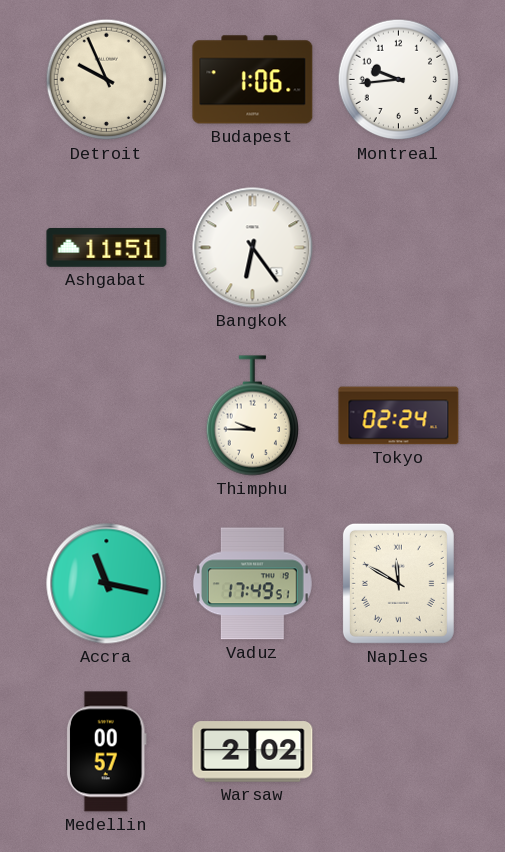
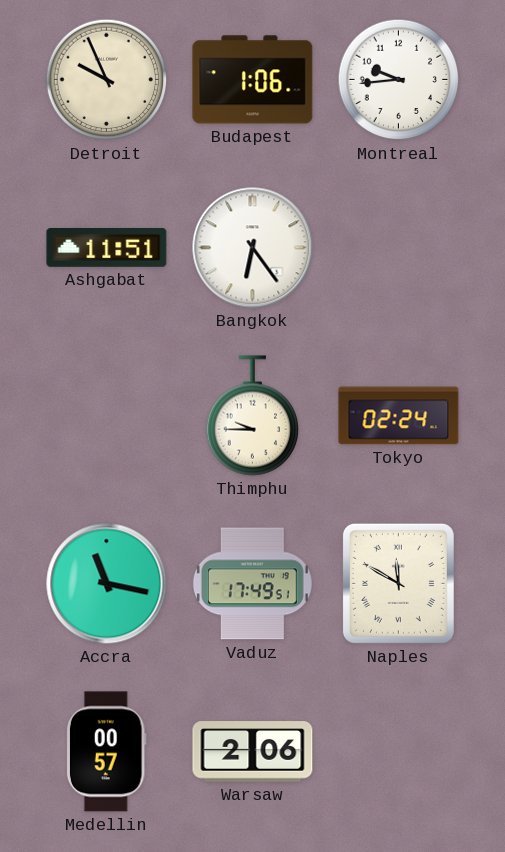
Warsaw: 2:02 -> 2:06 (253, 752)
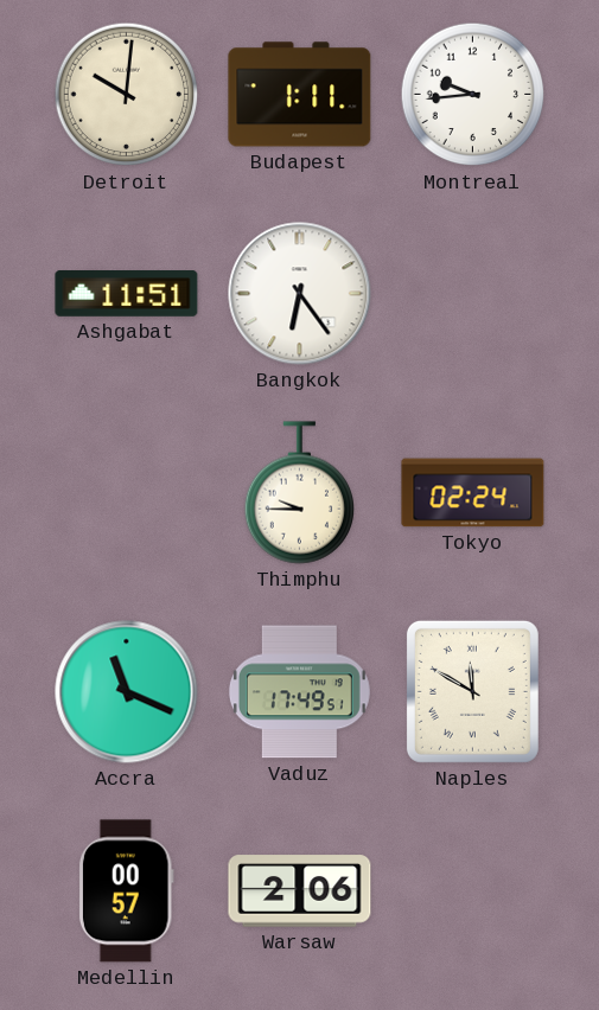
Detroit: 9:56 -> 10:01 (127, 95)
Budapest: 1:06 -> 1:11 (300, 95)
Accra: 11:17 -> 11:19 (127, 692)
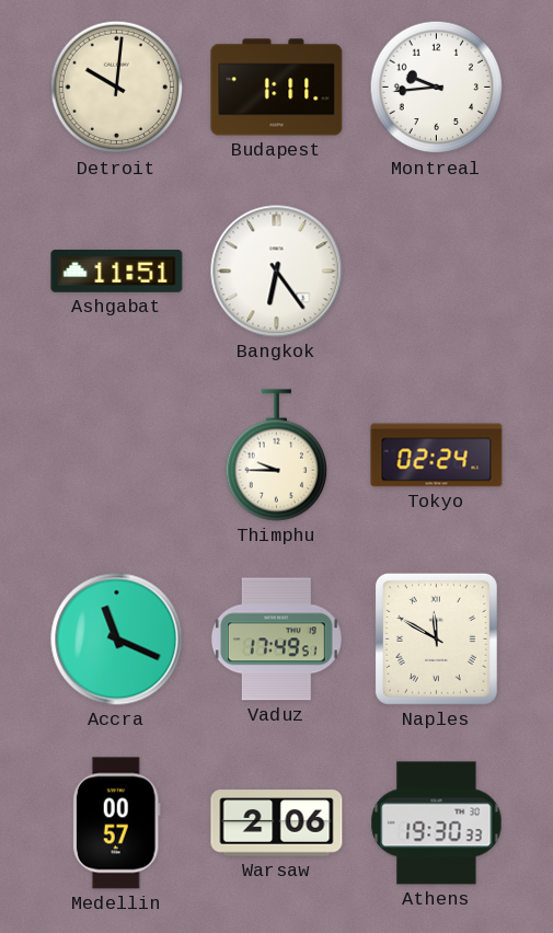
Athens: none -> 19:30 (437, 823)
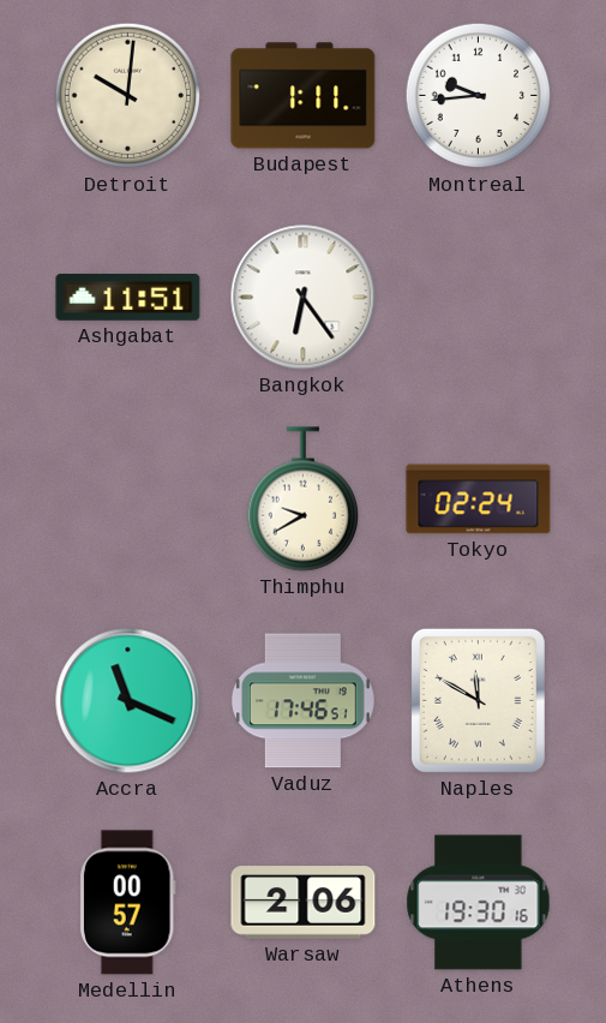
Thimphu: 9:45 -> 9:40 (302, 499)
Vaduz: 17:49 -> 17:46 (302, 701)
Athens: 19:30:33 -> 19:30:16 (479, 903)
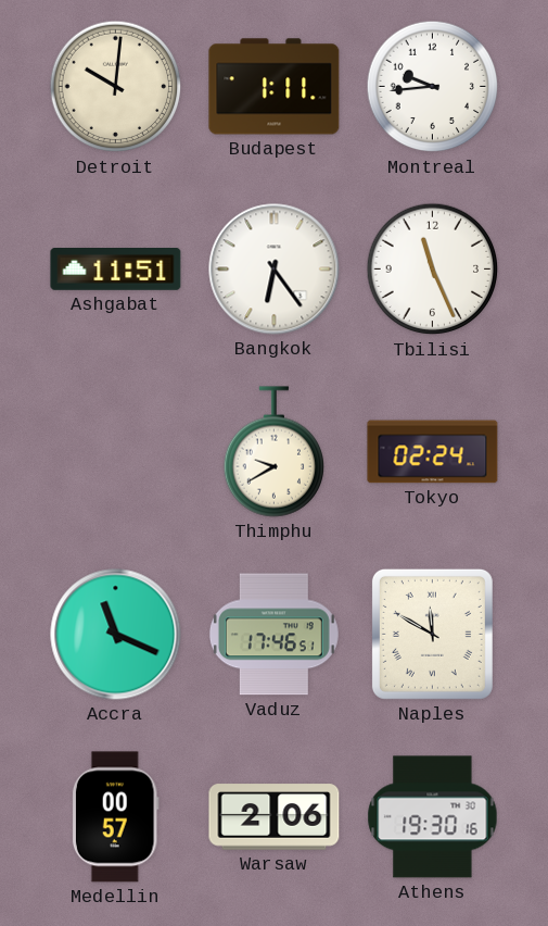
Tbilisi: none -> 11:26 (433, 270)
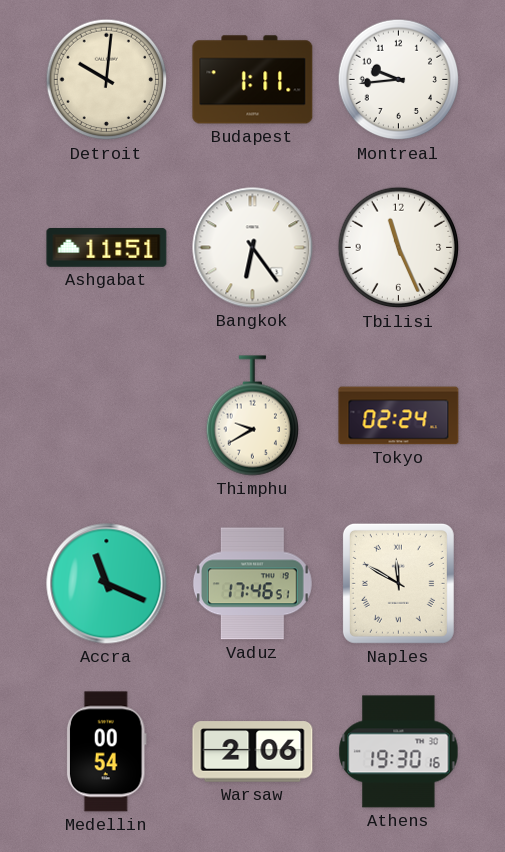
Medellin: 00:57 -> 00:54 (106, 752)
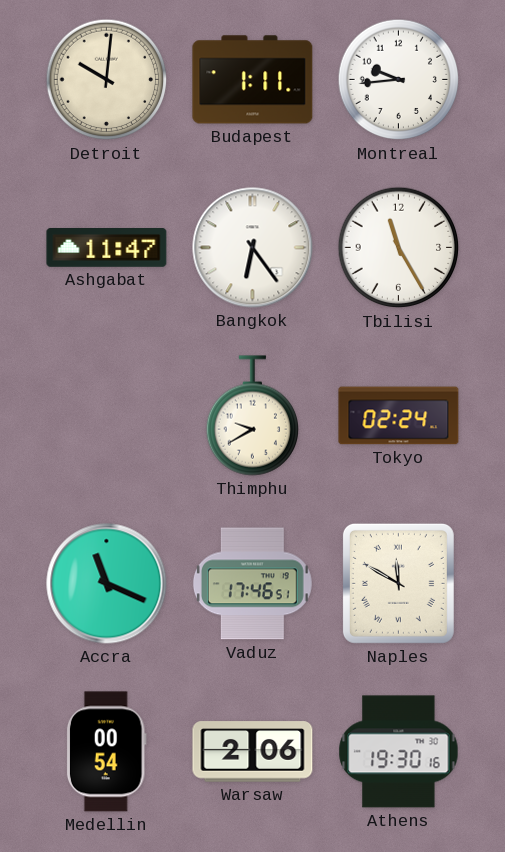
Ashgabat: 11:51 -> 11:47 (107, 248)
Tbilisi: 11:26 -> 11:25 (399, 248)
